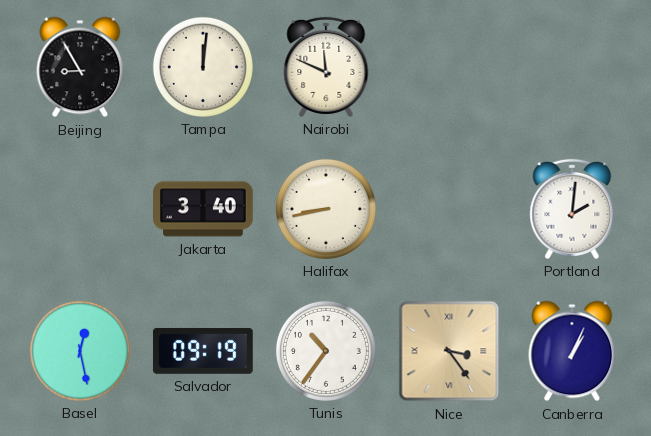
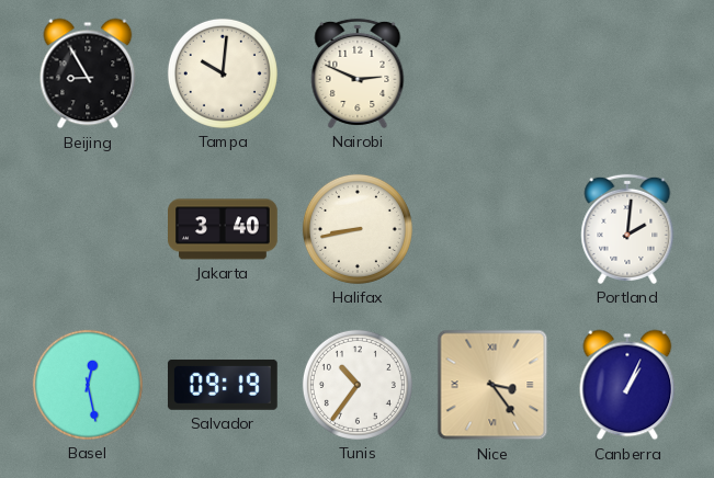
Tampa: 12:01 -> 10:01 (223, 73)
Nairobi: 11:49 -> 2:49 (358, 73)
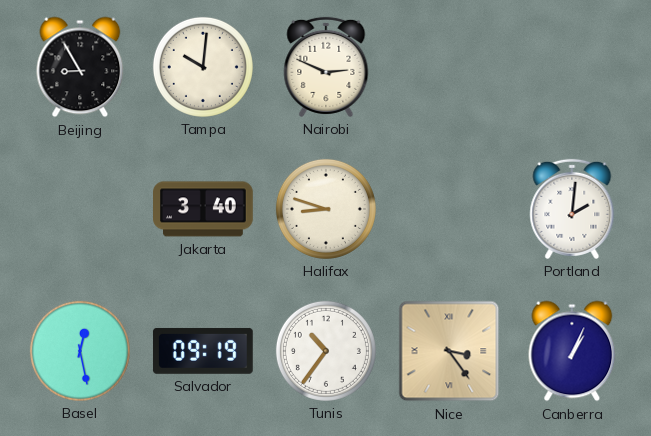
Halifax: 8:43 -> 8:48 (326, 209)
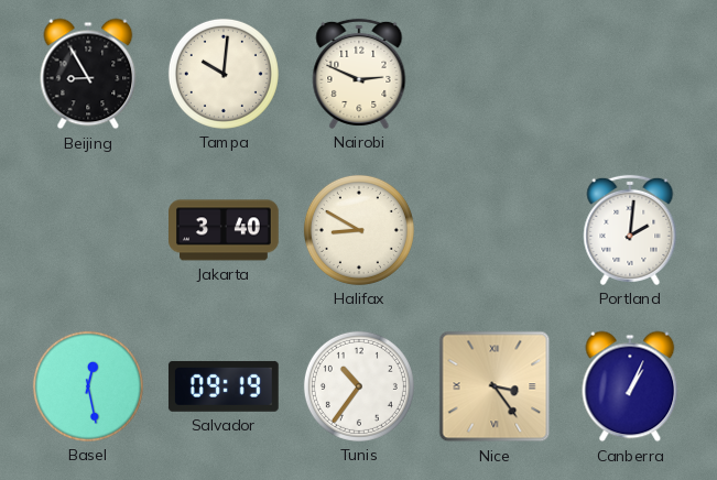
Halifax: 8:48 -> 8:50 (359, 230)
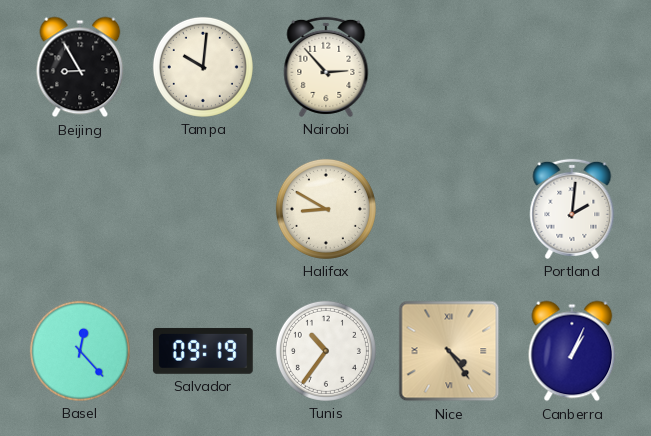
Nairobi: 2:49 -> 2:53 (326, 67)
Jakarta: 3:40 -> none (225, 230)
Basel: 12:28 -> 12:23 (80, 351)
Nice: 3:24 -> 4:24 (449, 351)
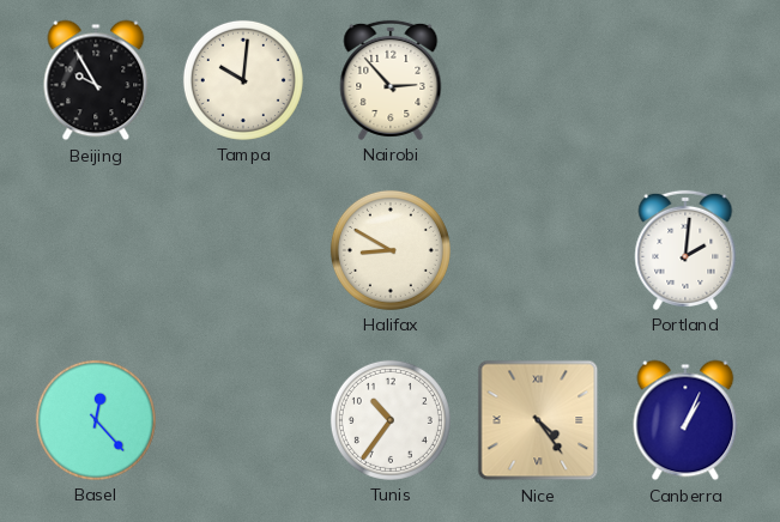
Beijing: 8:55 -> 9:55 (96, 80)
Salvador: 09:19 -> none (203, 351)
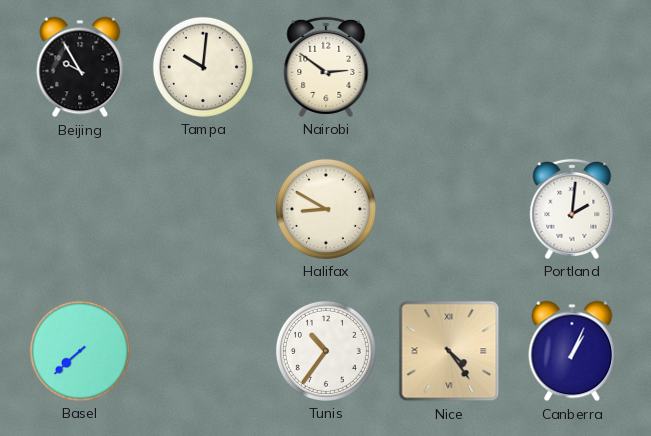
Nairobi: 2:53 -> 2:51 (326, 67)
Basel: 12:23 -> 7:38 (80, 351)
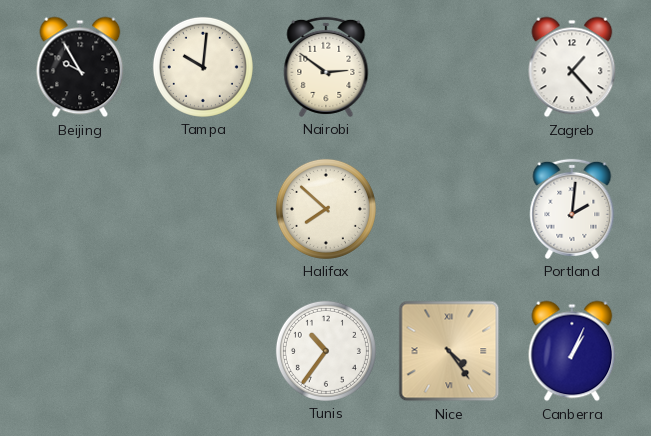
Zagreb: none -> 1:23 (572, 67)
Halifax: 8:50 -> 7:52 (326, 209)
Basel: 7:38 -> none (80, 351)
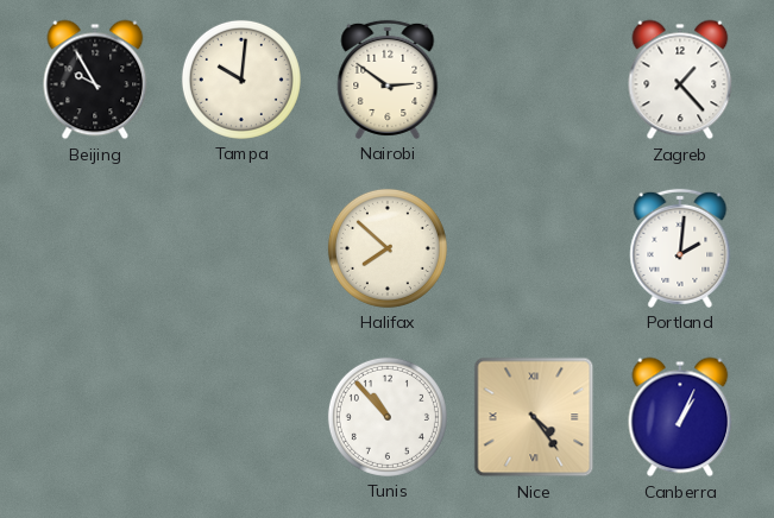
Tunis: 10:36 -> 10:53 (388, 417)
